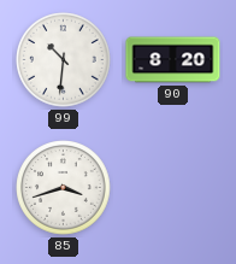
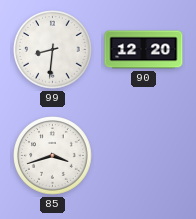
99: 10:31 -> 8:31 (53, 50)
90: 8:20 -> 12:20 (144, 50)
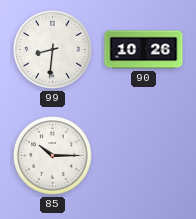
90: 12:20 -> 10:26 (144, 50)
85: 3:42 -> 10:15 (53, 156)
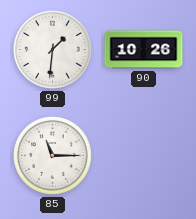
99: 8:31 -> 1:31 (53, 50)
85: 10:15 -> 11:15 (53, 156)
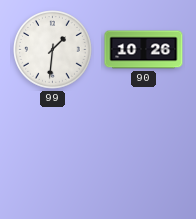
85: 11:15 -> none (53, 156)
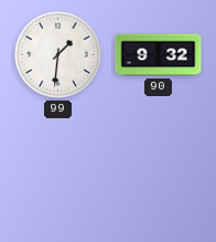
90: 10:26 -> 9:32 (159, 55)
